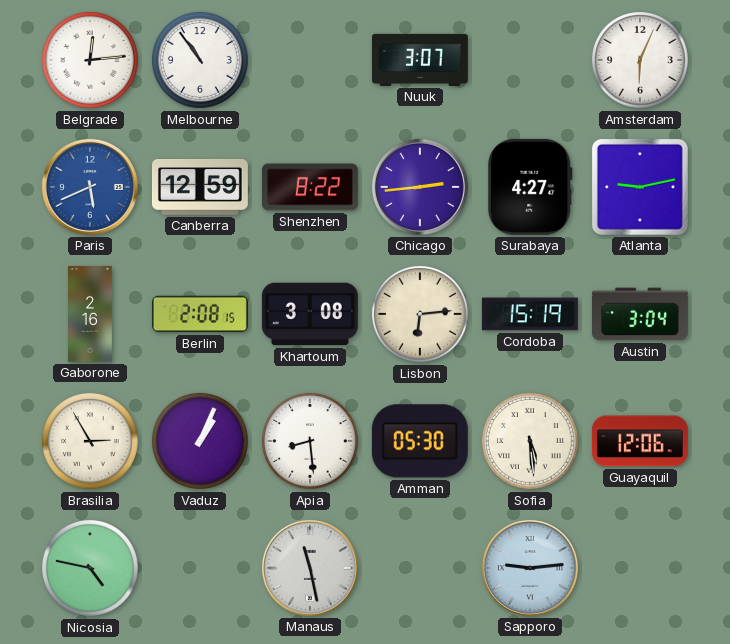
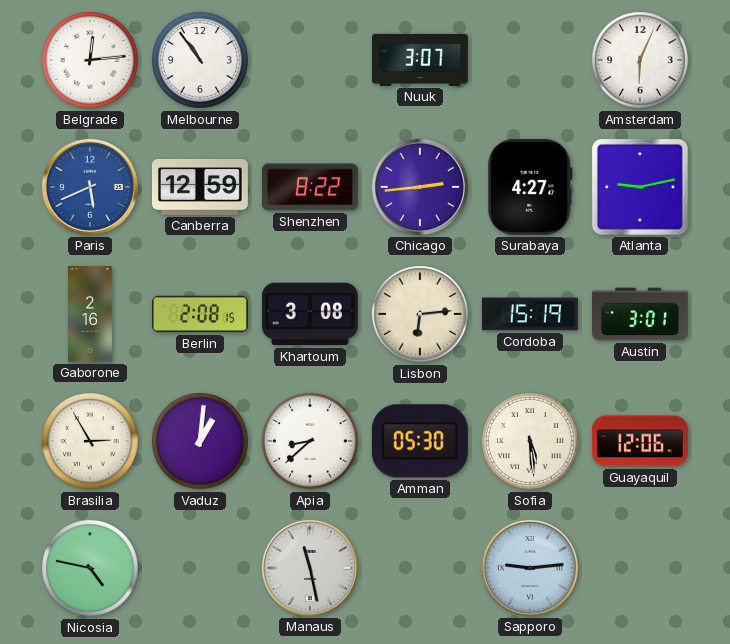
Austin: 3:04 -> 3:01 (640, 314)
Vaduz: 1:04 -> 1:01 (200, 441)
Apia: 8:29 -> 8:38 (310, 441)
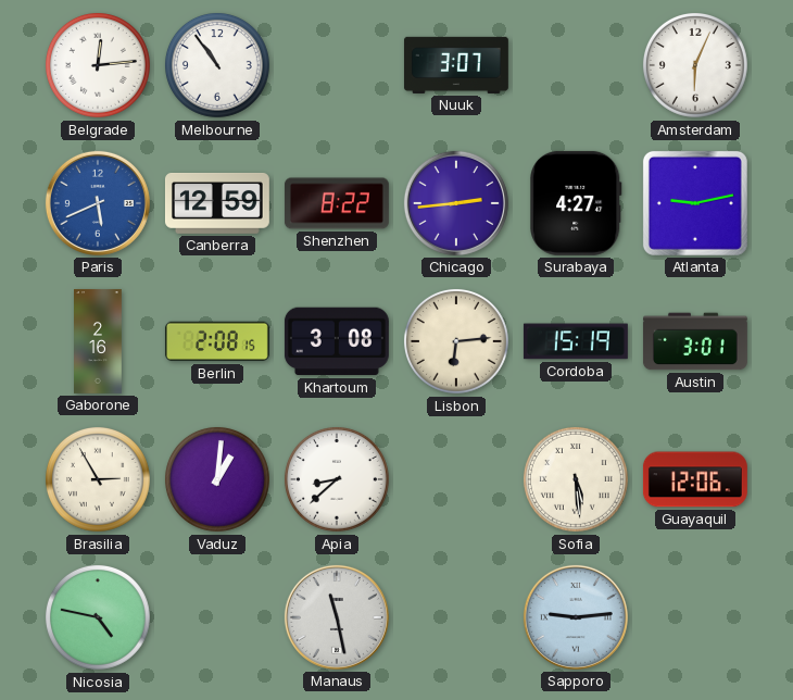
Amman: 05:30 -> none (420, 441)
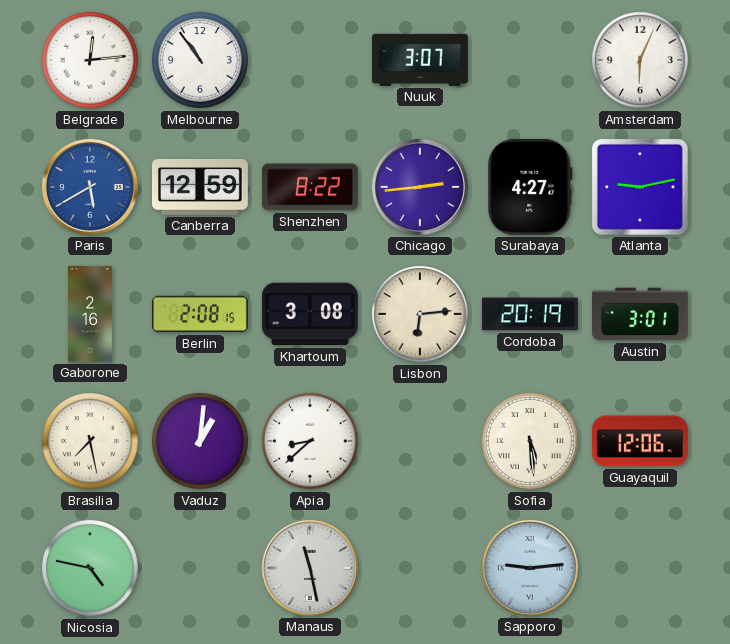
Paris: 5:41 -> 5:40 (90, 187)
Cordoba: 15:19 -> 20:19 (530, 314)
Brasilia: 2:55 -> 7:28 (90, 441)
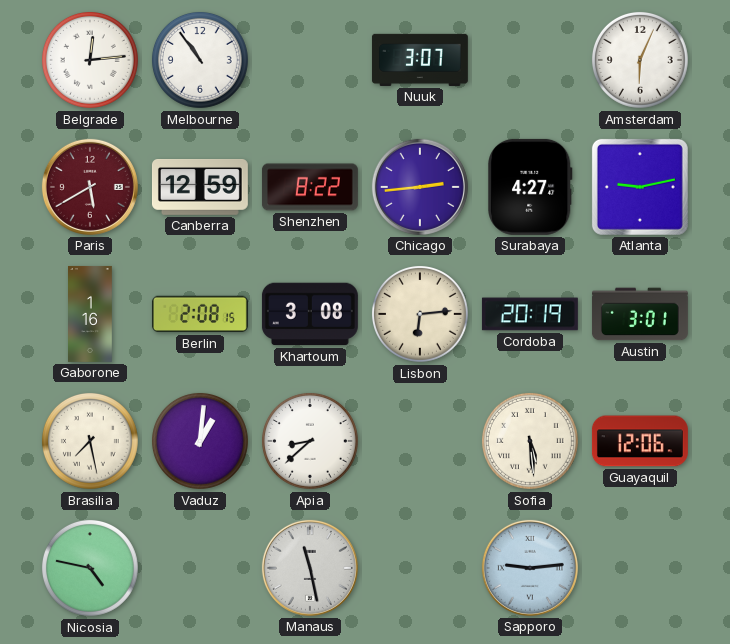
Paris dial: blue -> burgundy (90, 187)
Gaborone: 2:16 -> 1:16 (91, 314)
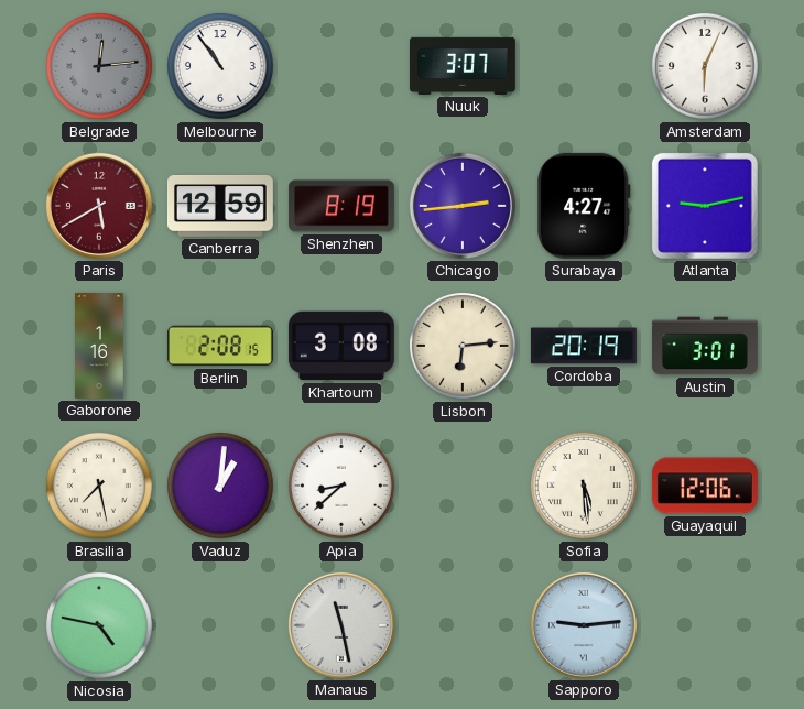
Belgrade dial: white -> grey (99, 66)
Shenzhen: 8:22 -> 8:19 (341, 206)
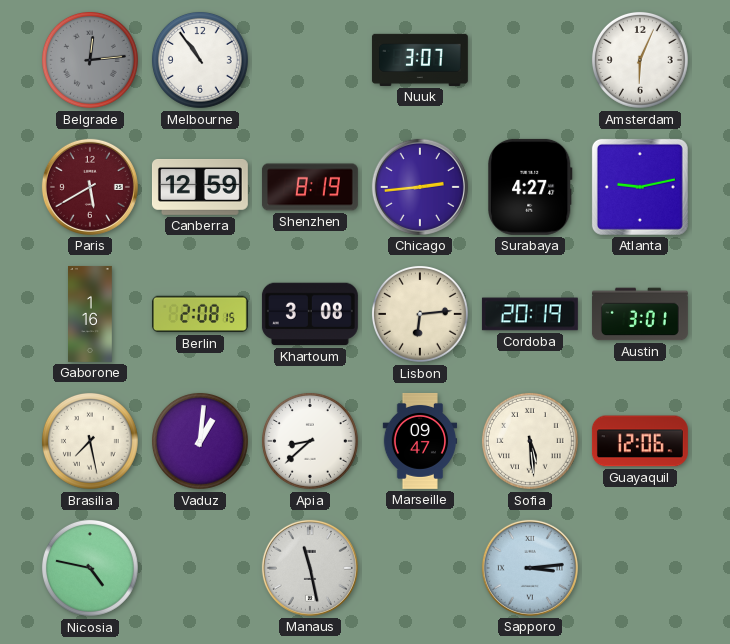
Marseille: none -> 09:47 (420, 441)
Sapporo: 9:14 -> 3:14 (530, 568)
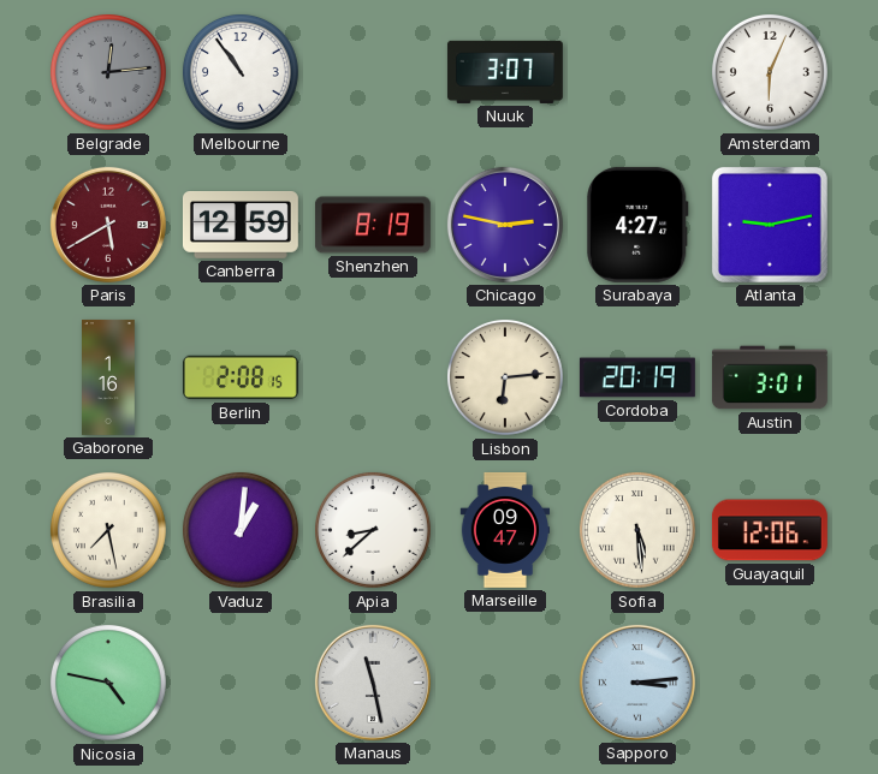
Chicago: 2:44 -> 2:47 (505, 225)
Khartoum: 3:08 -> none (310, 314)
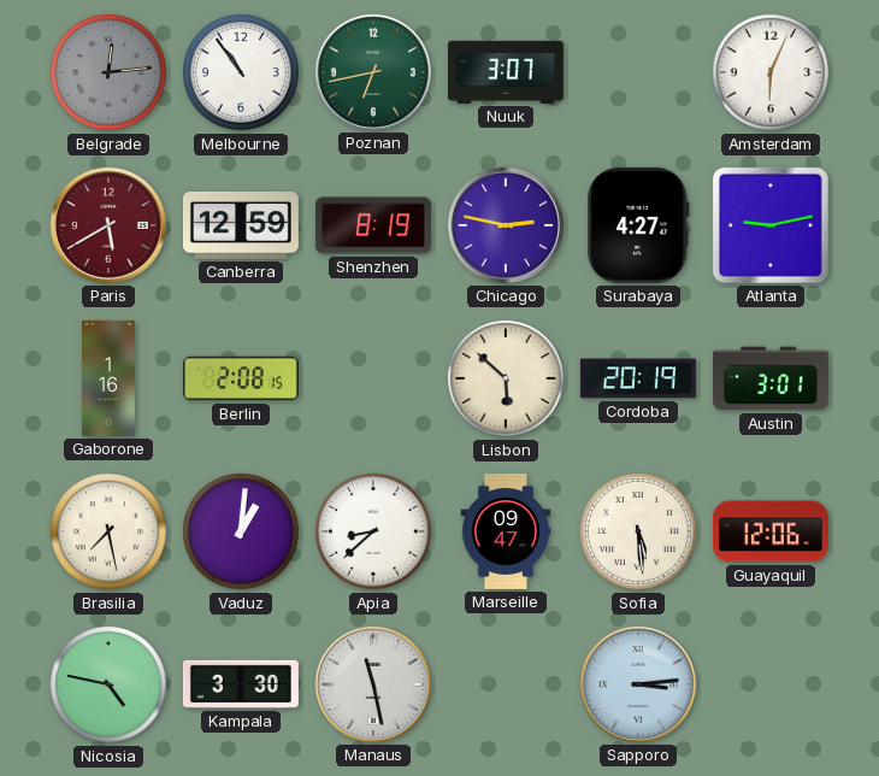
Poznan: none -> 6:43 (373, 72)
Lisbon: 6:14 -> 5:52 (506, 378)
Kampala: none -> 3:30 (241, 684)
